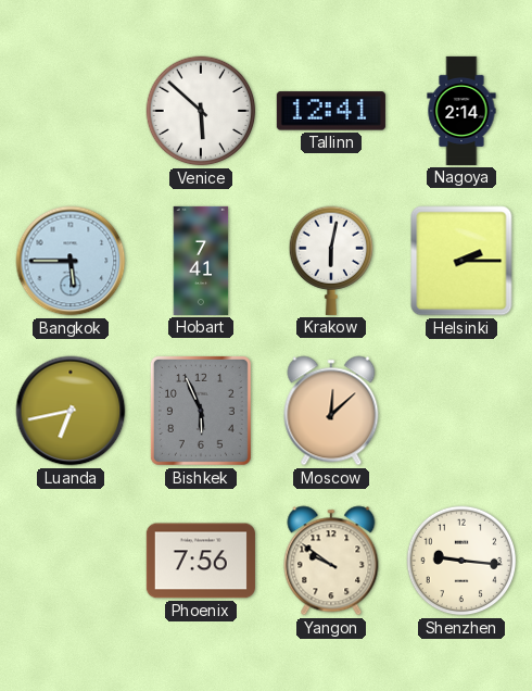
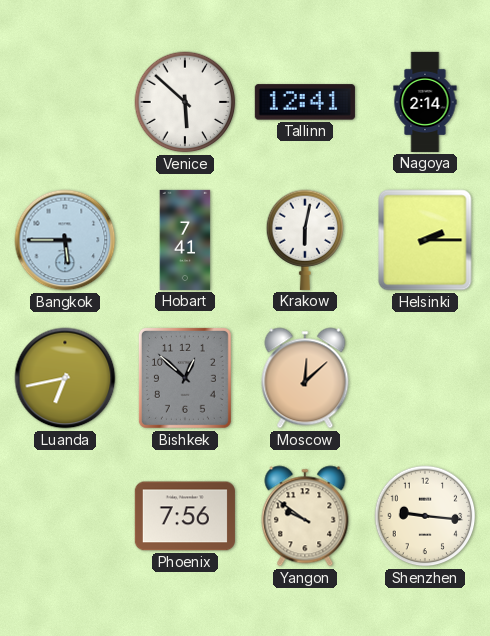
Bishkek: 5:56 -> 12:52 (185, 378)
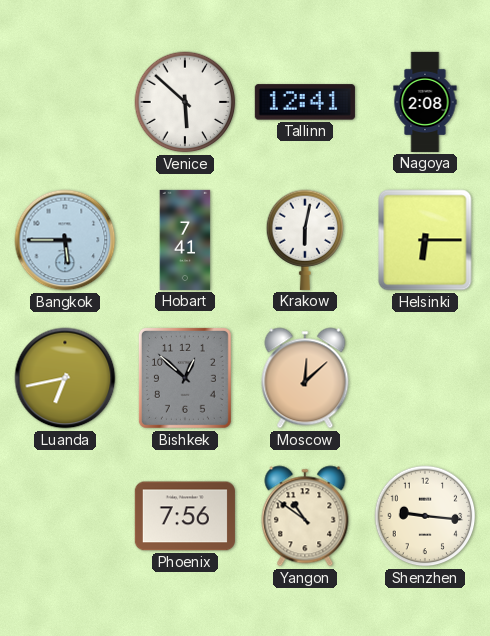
Nagoya: 2:14 -> 2:08 (425, 102)
Helsinki: 2:15 -> 6:15 (425, 240)
Yangon: 9:51 -> 10:51 (305, 516)
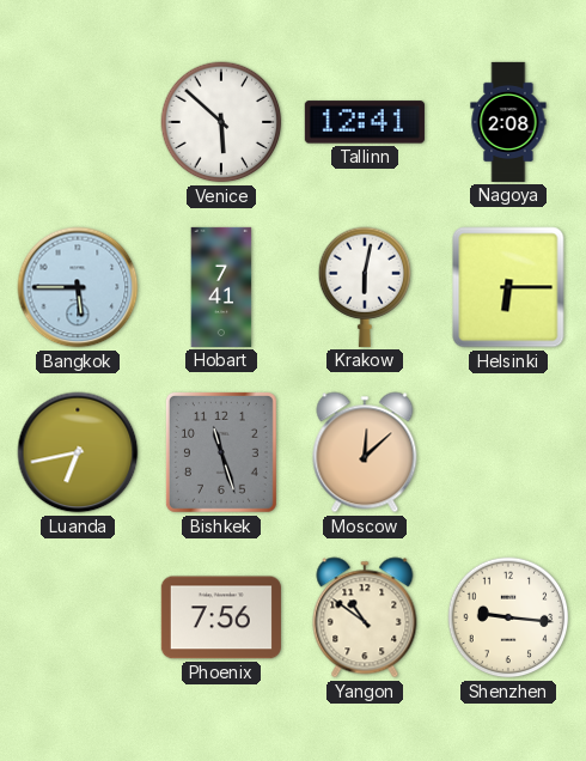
Bishkek: 12:52 -> 11:27 (221, 452)
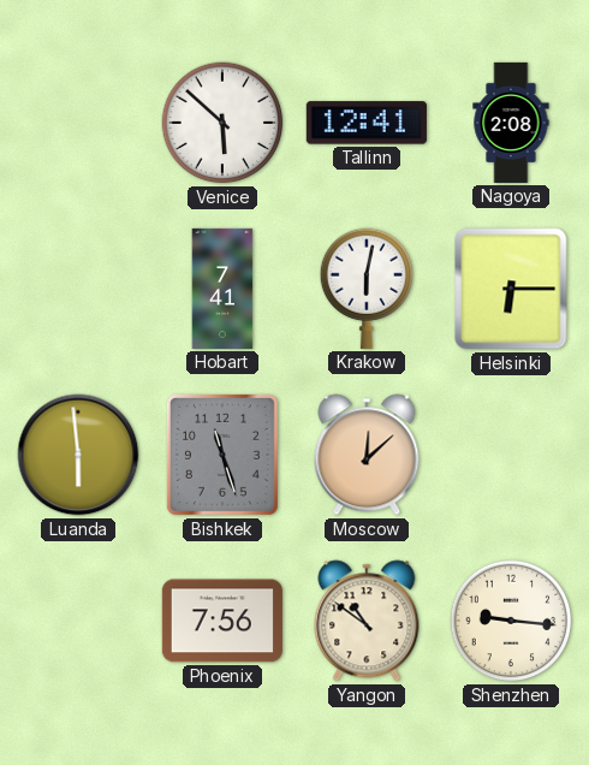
Bangkok: 5:45 -> none (78, 287)
Luanda: 6:43 -> 5:59 (78, 455)
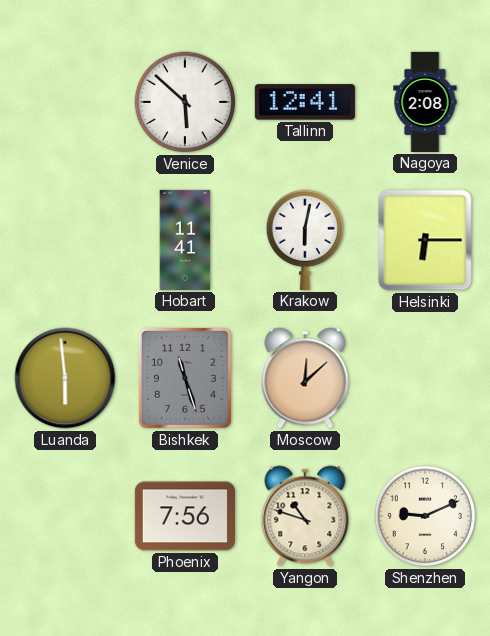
Hobart: 7:41 -> 11:41 (185, 240)
Yangon: 10:51 -> 10:48 (305, 516)
Shenzhen: 9:16 -> 9:11 (425, 516)
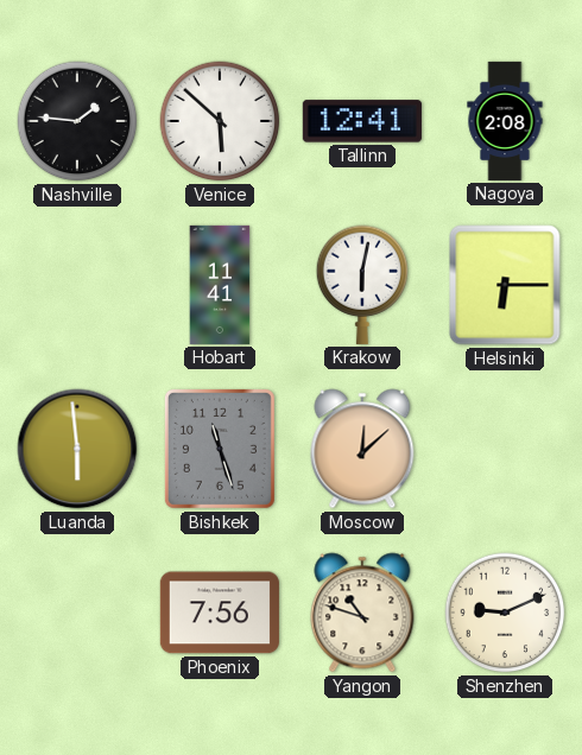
Nashville: none -> 1:46 (77, 121)
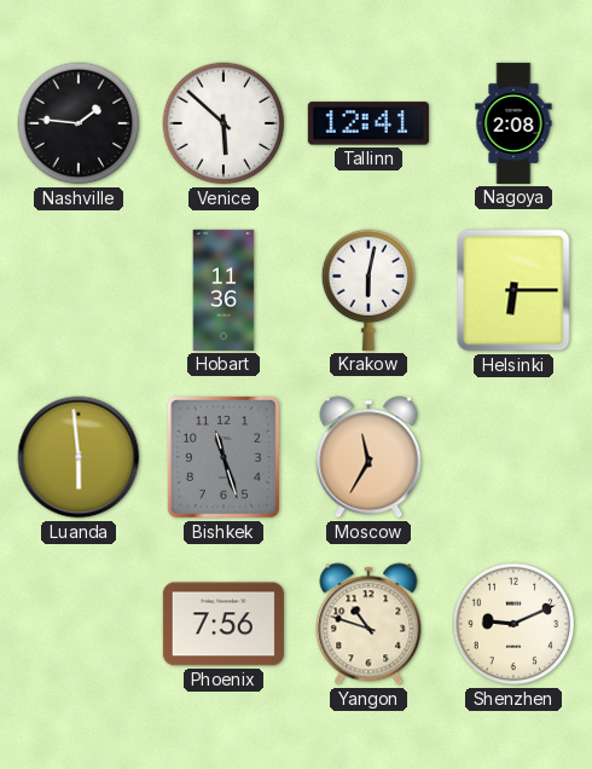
Hobart: 11:41 -> 11:36 (224, 290)
Moscow: 12:08 -> 11:35 (368, 457)
